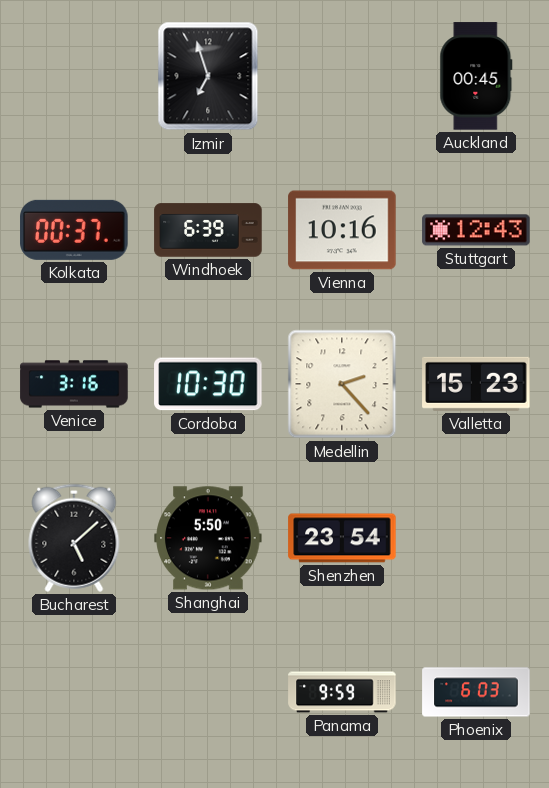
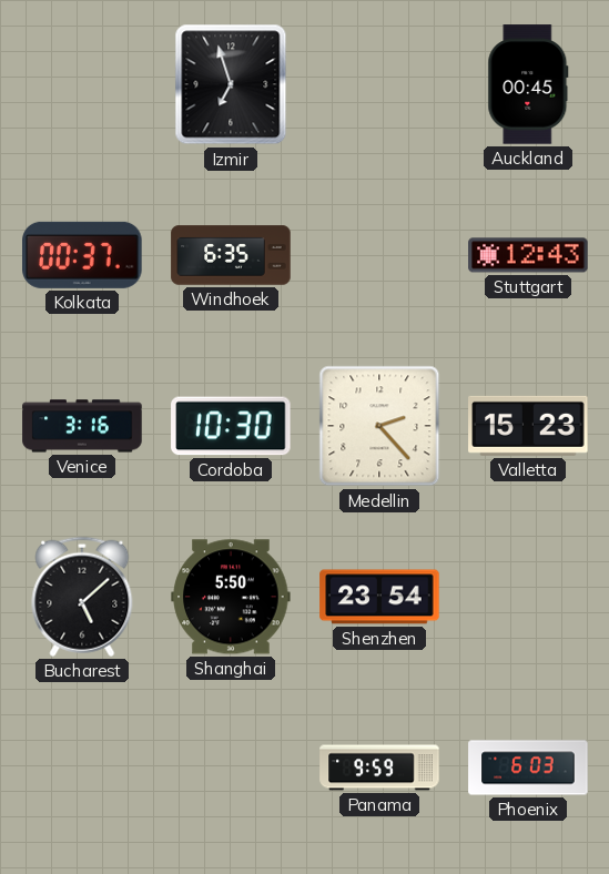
Windhoek: 6:39 -> 6:35 (231, 255)
Vienna: 10:16 -> none (342, 230)
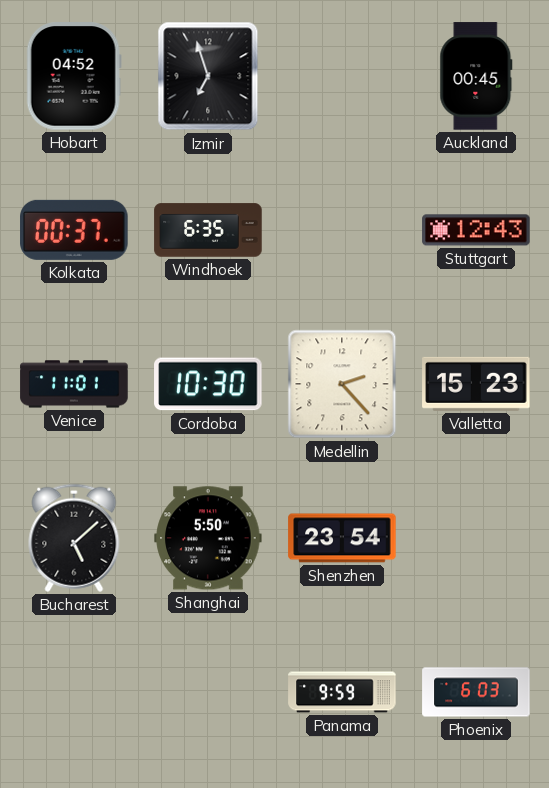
Hobart: none -> 04:52 (74, 76)
Venice: 3:16 -> 11:01 (74, 384)
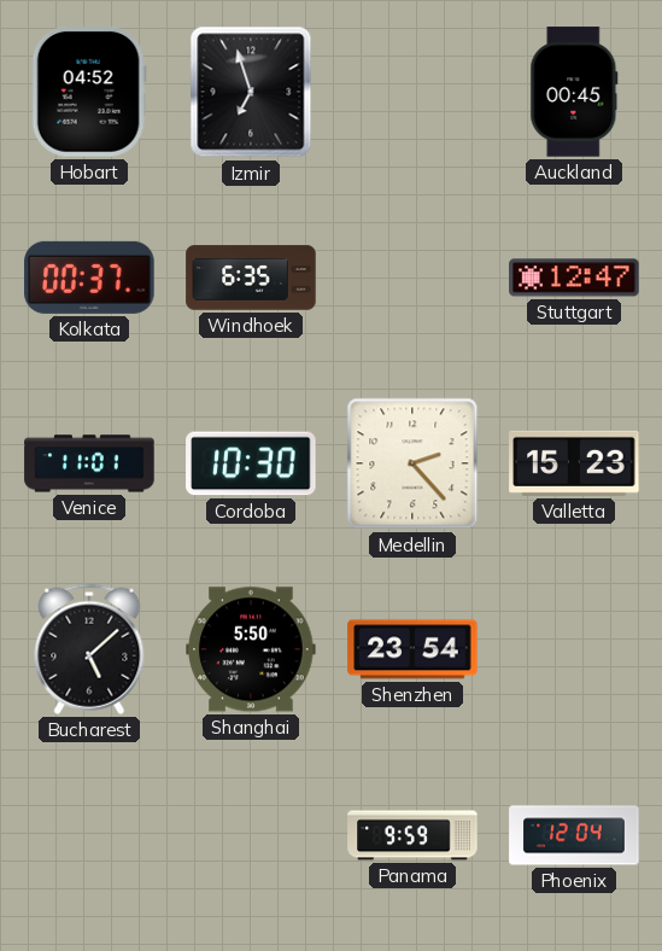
Stuttgart: 12:43 -> 12:47 (574, 278)
Phoenix: 6:03 -> 12:04 (574, 835)
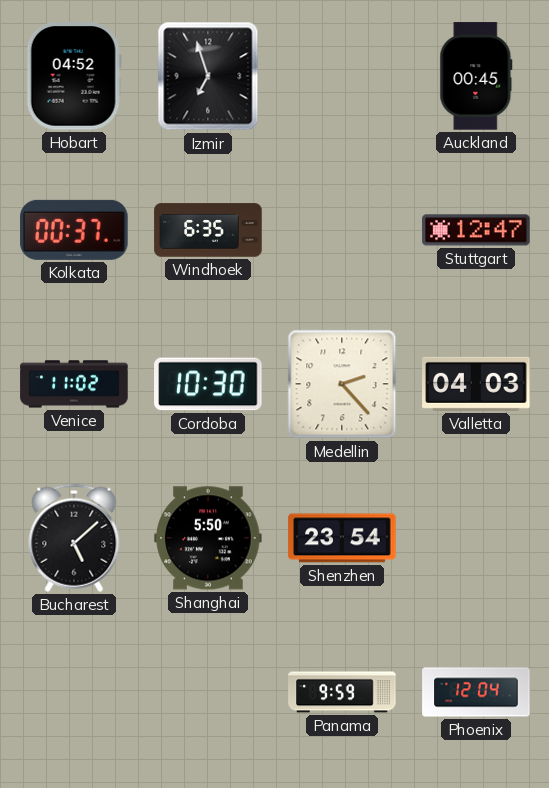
Venice: 11:01 -> 11:02 (74, 384)
Valletta: 15:23 -> 04:03 (476, 384)
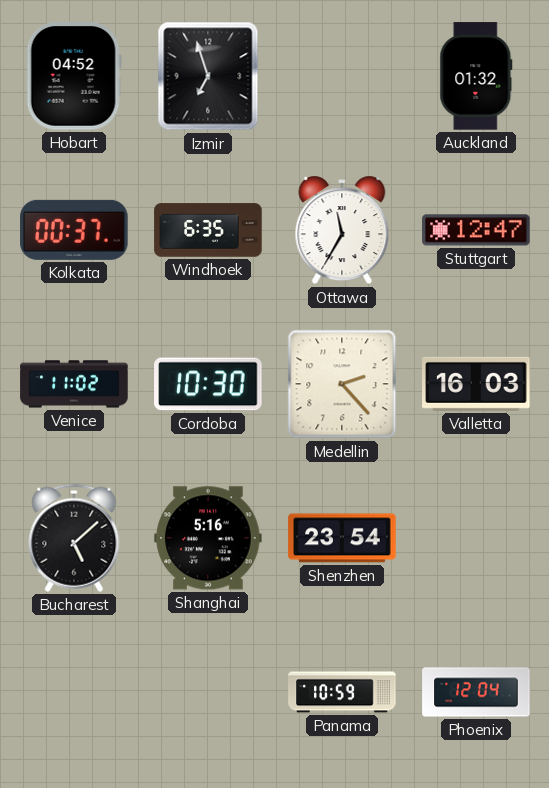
Auckland: 00:45 -> 01:32 (476, 76)
Ottawa: none -> 11:35 (342, 230)
Valletta: 04:03 -> 16:03 (476, 384)
Shanghai: 5:50 -> 5:16 (208, 538)
Panama: 9:59 -> 10:59 (342, 692)
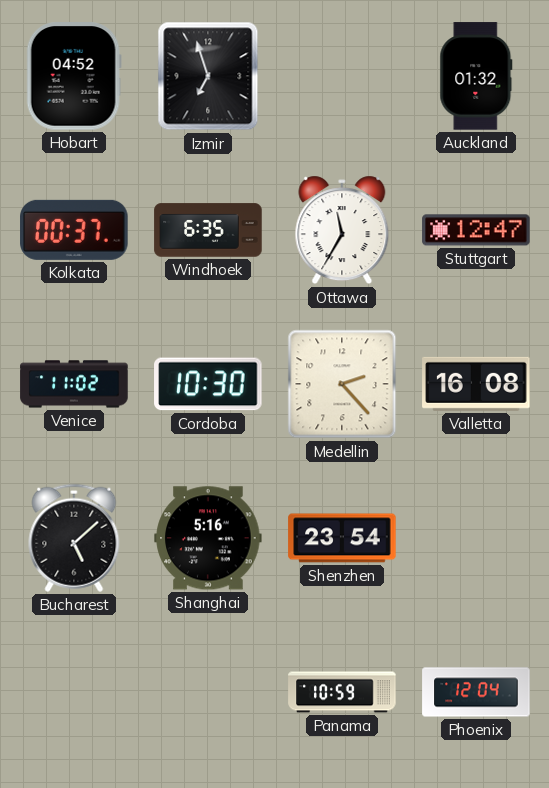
Valletta: 16:03 -> 16:08 (476, 384)
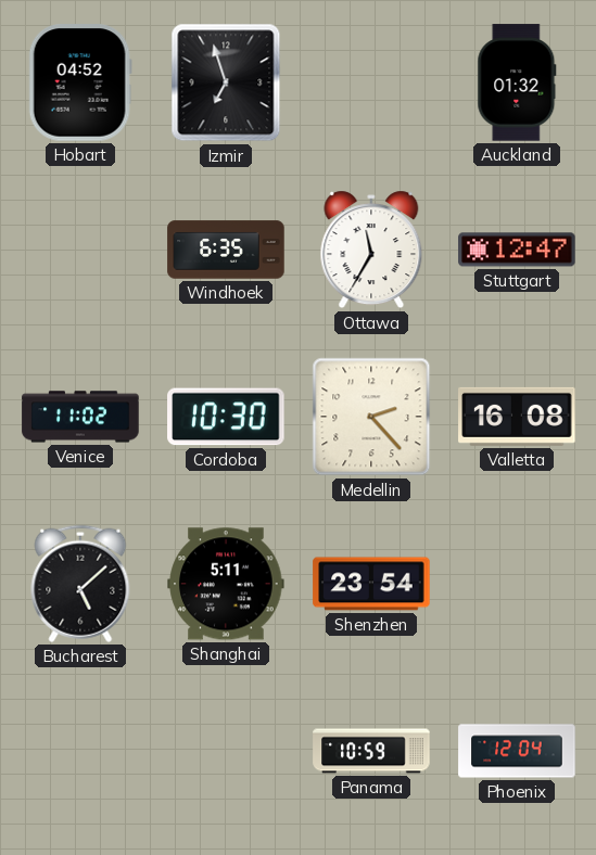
Kolkata: 00:37 -> none (74, 230)
Shanghai: 5:16 -> 5:11 (226, 584)
